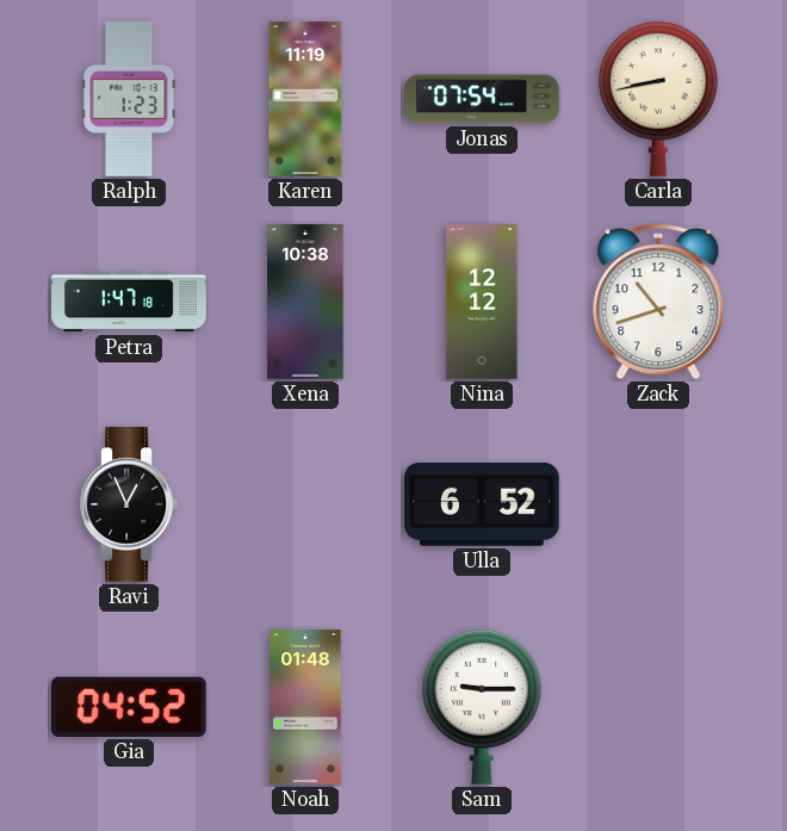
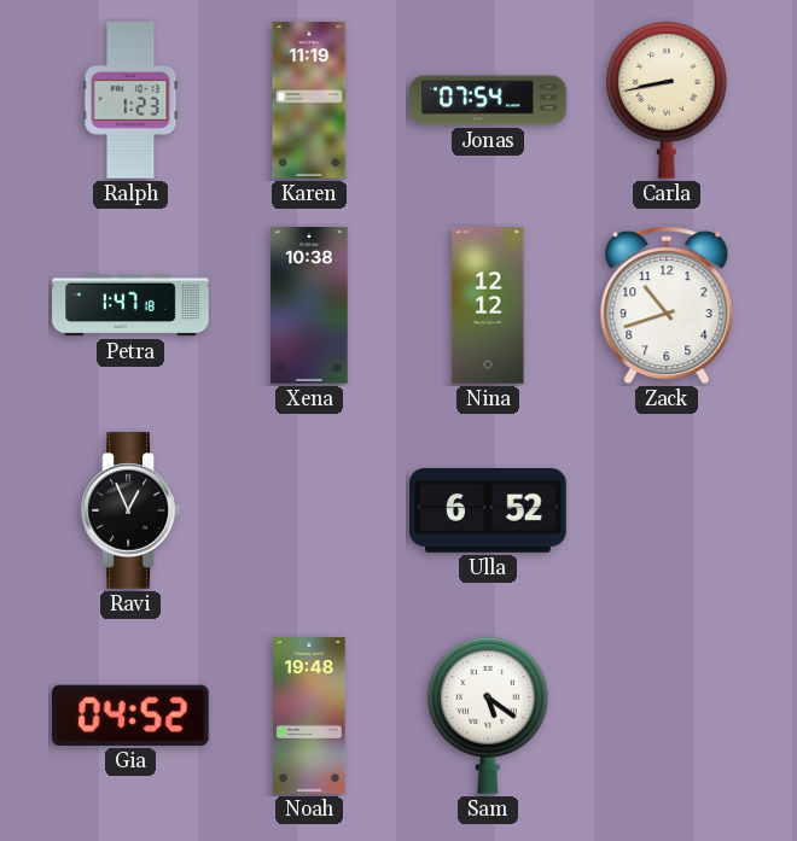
Noah: 01:48 -> 19:48 (309, 716)
Sam: 9:15 -> 5:21 (488, 716)
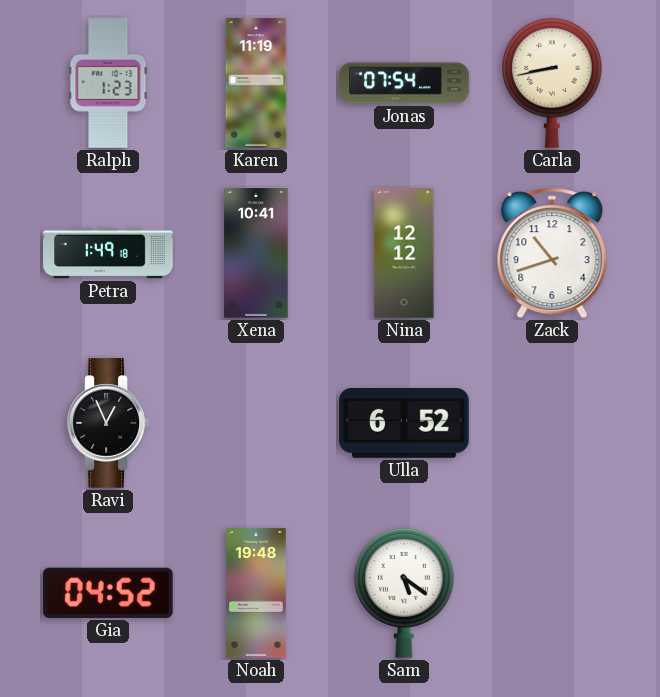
Petra: 1:47 -> 1:49 (108, 253)
Xena: 10:38 -> 10:41 (256, 253)
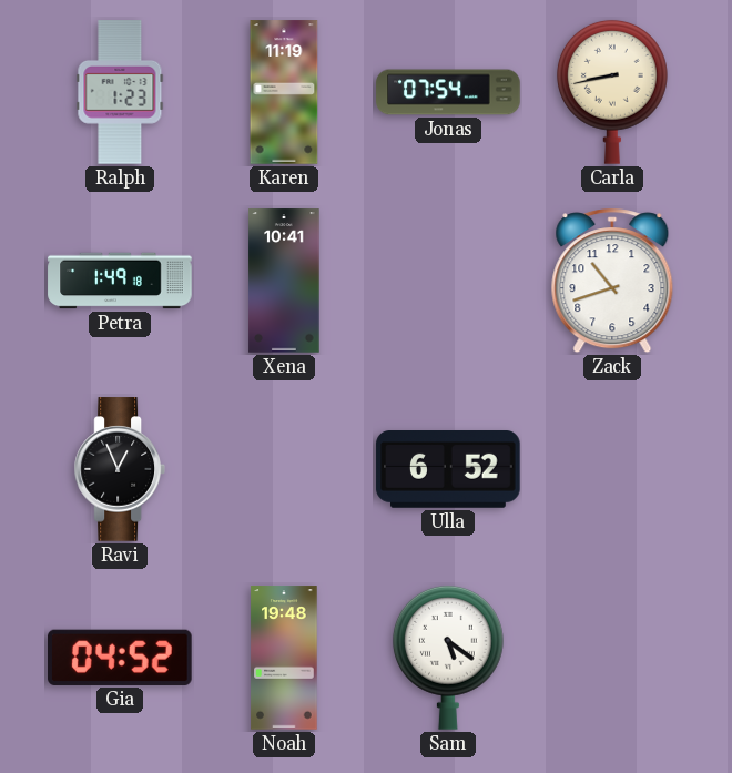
Nina: 12:12 -> none (404, 253)
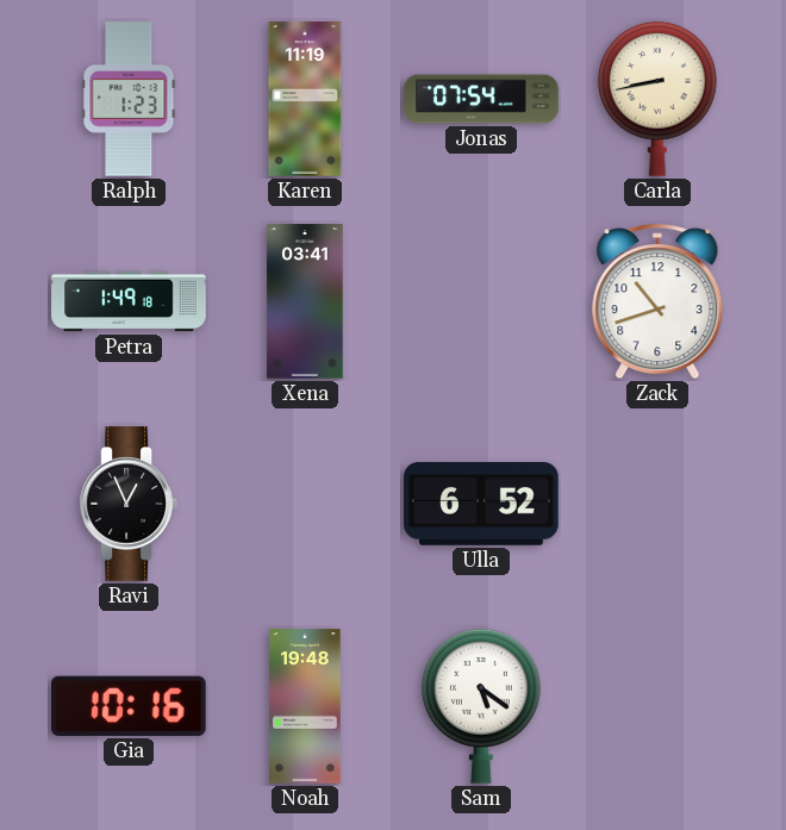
Xena: 10:41 -> 03:41 (305, 301)
Gia: 04:52 -> 10:16 (130, 706)
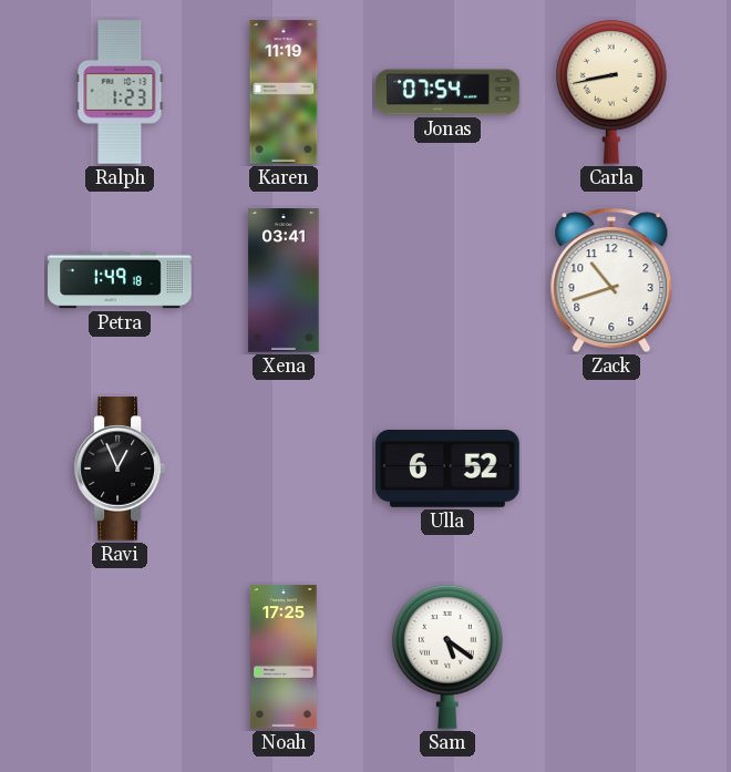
Gia: 10:16 -> none (130, 706)
Noah: 19:48 -> 17:25 (284, 657)
